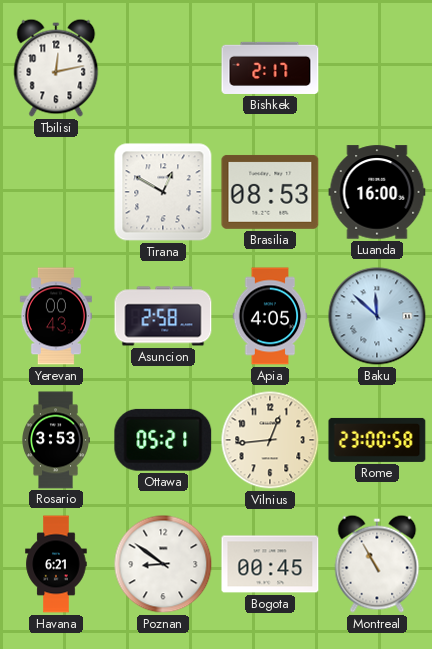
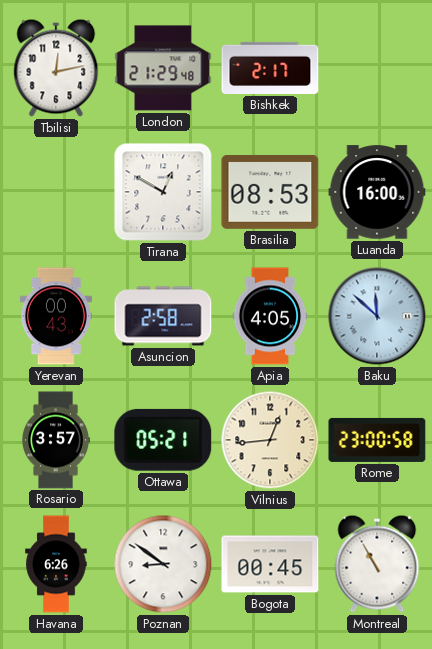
London: none -> 21:29 (163, 68)
Rosario: 3:53 -> 3:57 (56, 440)
Havana: 6:21 -> 6:26 (56, 564)
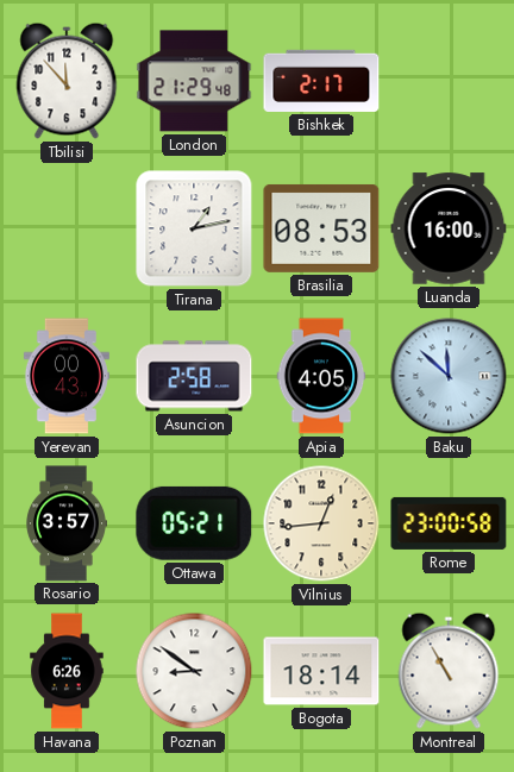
Tbilisi: 12:13 -> 11:53 (67, 81)
Tirana: 12:50 -> 1:13 (194, 228)
Bogota: 00:45 -> 18:14 (321, 671)
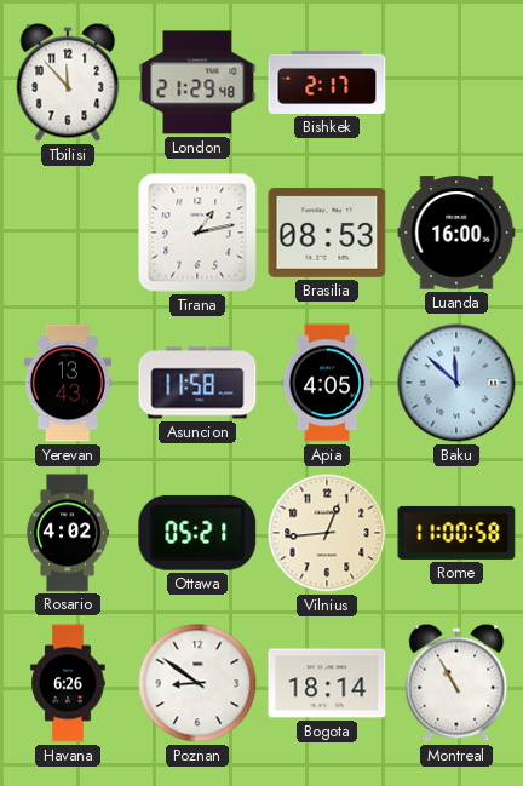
Yerevan: 00:43 -> 13:43 (68, 383)
Asuncion: 2:58 -> 11:58 (197, 383)
Rosario: 3:57 -> 4:02 (68, 533)
Rome: 23:00 -> 11:00 (456, 533)
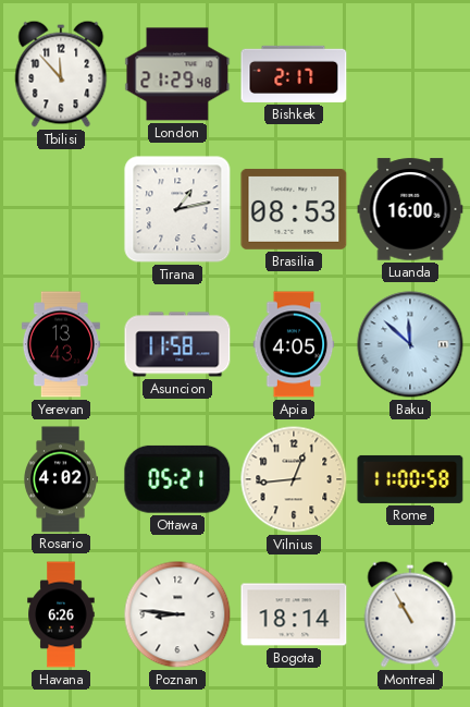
Poznan: 8:51 -> 8:46 (177, 614)
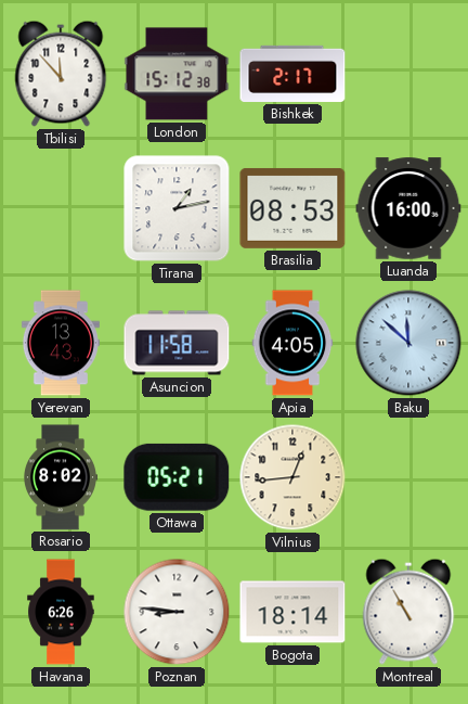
London: 21:29 -> 15:12 (177, 74)
Rosario: 4:02 -> 8:02 (61, 477)
Rome: 11:00 -> none (410, 479)
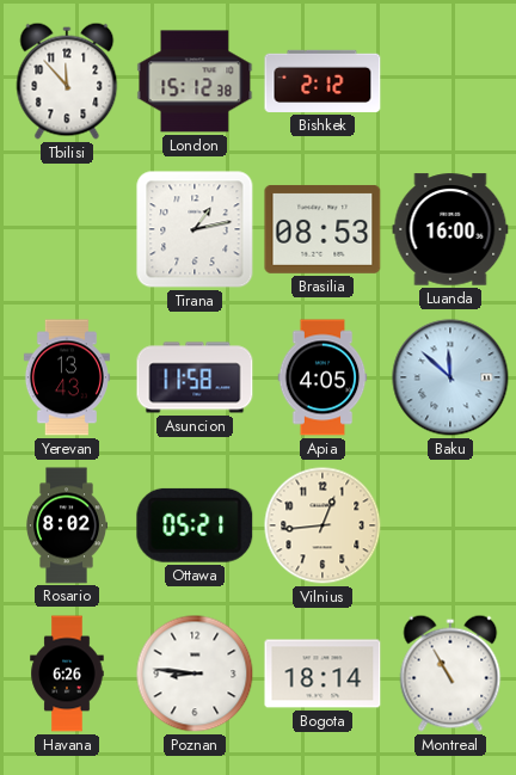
Bishkek: 2:17 -> 2:12 (322, 81)
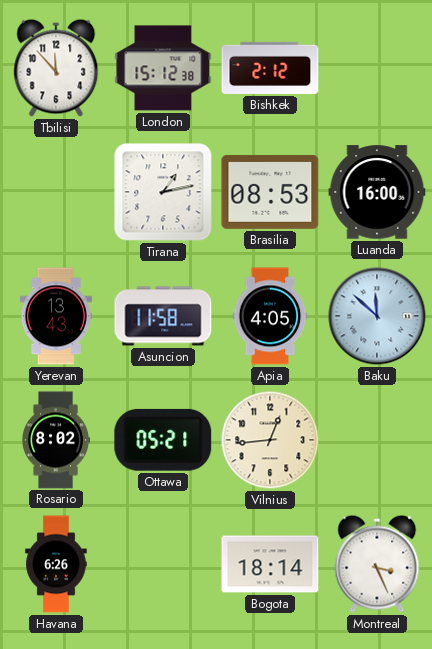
Poznan: 8:46 -> none (195, 673)
Montreal: 10:55 -> 3:26 (377, 564)
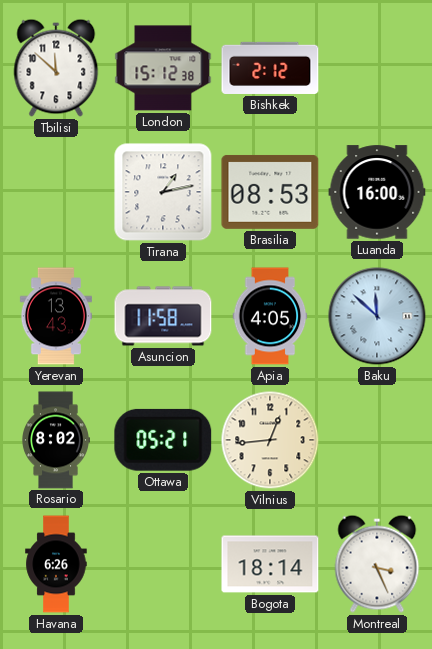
Tbilisi: 11:53 -> 11:52 (56, 68)
